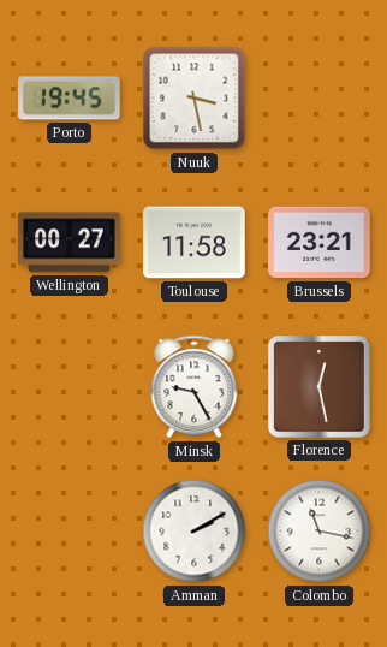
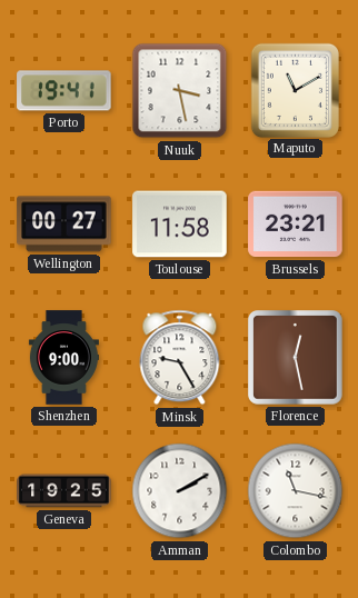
Porto: 19:45 -> 19:41 (64, 91)
Maputo: none -> 11:10 (295, 90)
Shenzhen: none -> 9:00 (63, 358)
Geneva: none -> 19:25 (64, 491)
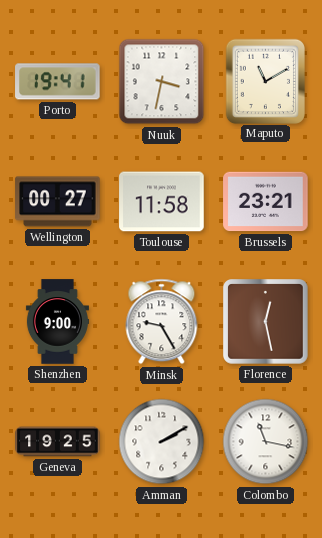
Nuuk: 3:28 -> 3:32 (162, 82)
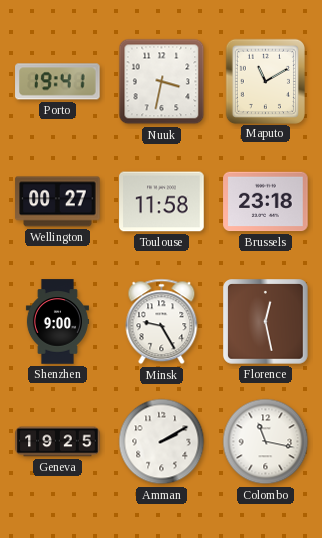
Brussels: 23:21 -> 23:18 (266, 202)
